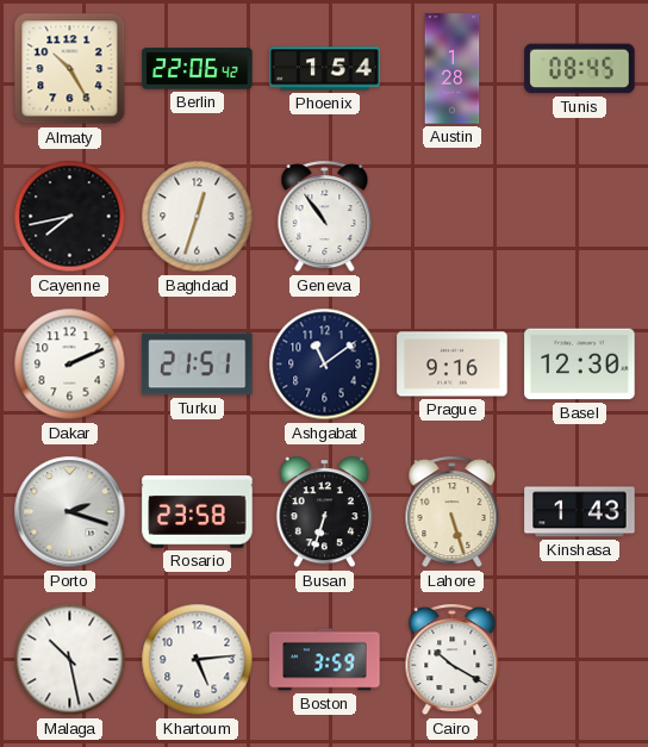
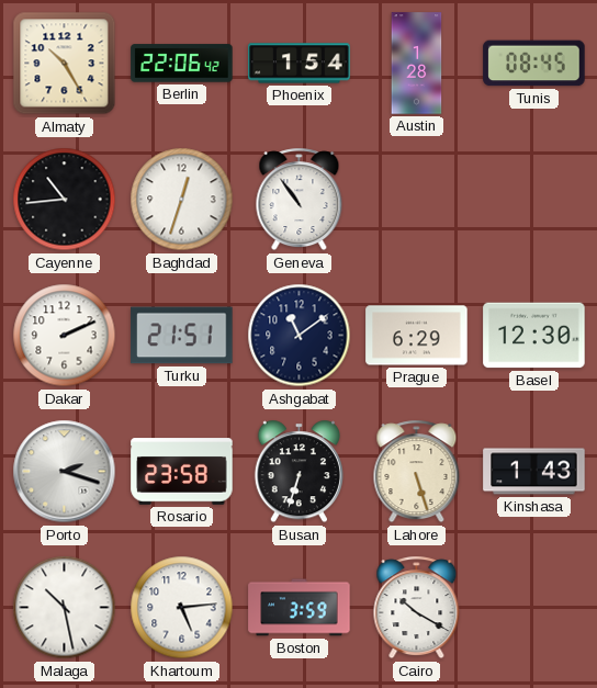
Cayenne: 7:43 -> 10:44 (65, 200)
Prague: 9:16 -> 6:29 (417, 336)
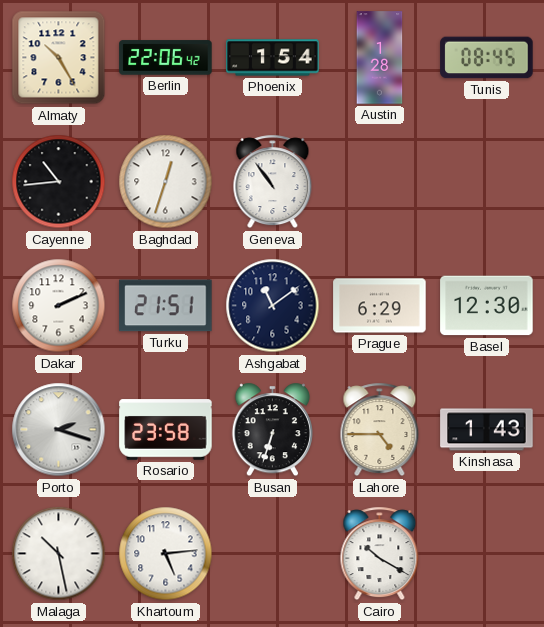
Lahore: 5:27 -> 4:45 (380, 430)
Boston: 3:59 -> none (300, 608)
